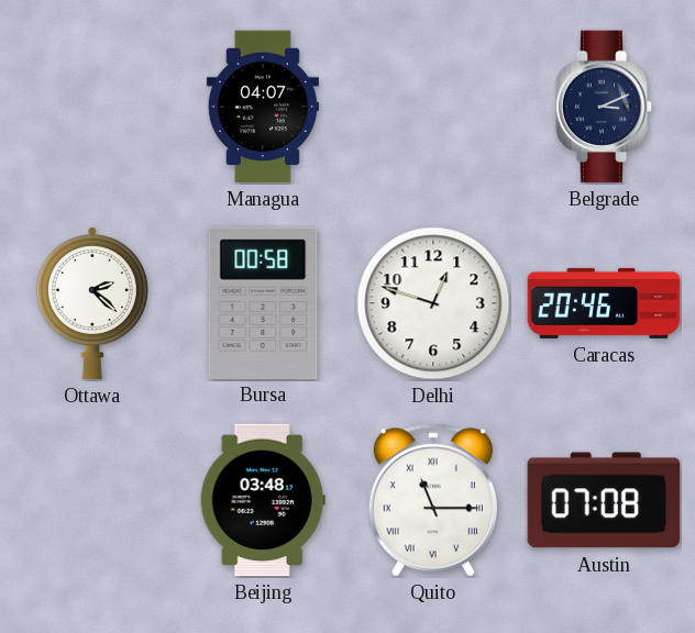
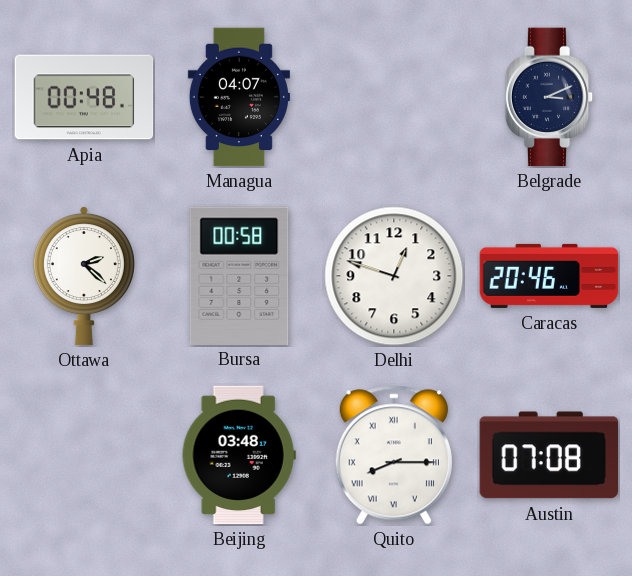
Apia: none -> 00:48 (84, 97)
Quito: 11:15 -> 8:15 (394, 455)
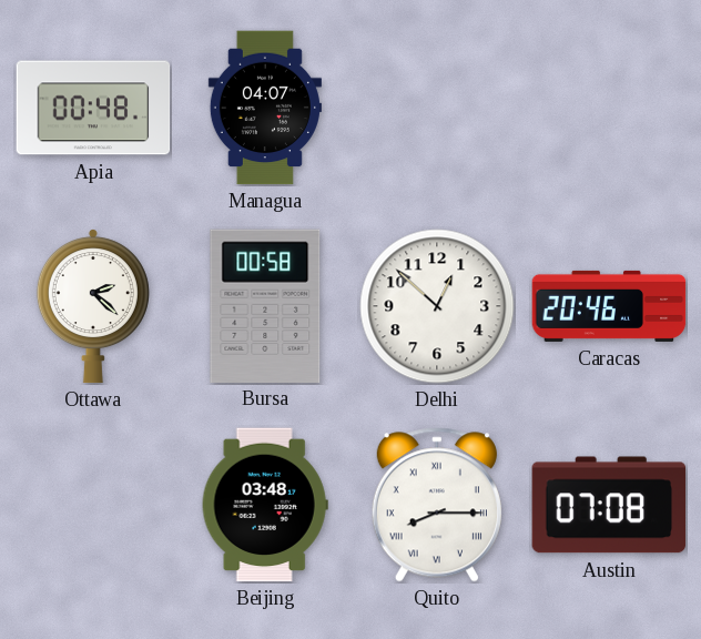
Belgrade: 3:11 -> none (549, 97)
Delhi: 12:48 -> 12:52 (437, 306)
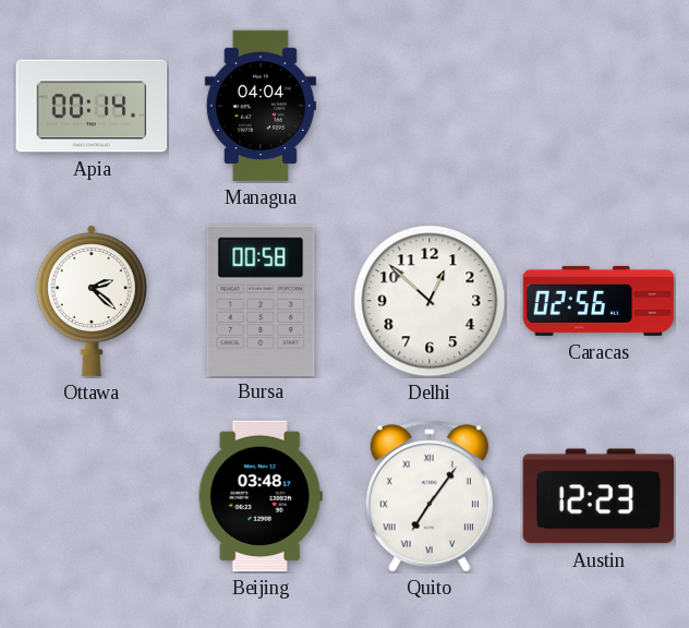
Apia: 00:48 -> 00:14 (92, 106)
Managua: 04:07 -> 04:04 (261, 106)
Caracas: 20:46 -> 02:56 (599, 301)
Quito: 8:15 -> 7:06 (430, 496)
Austin: 07:08 -> 12:23 (599, 496)
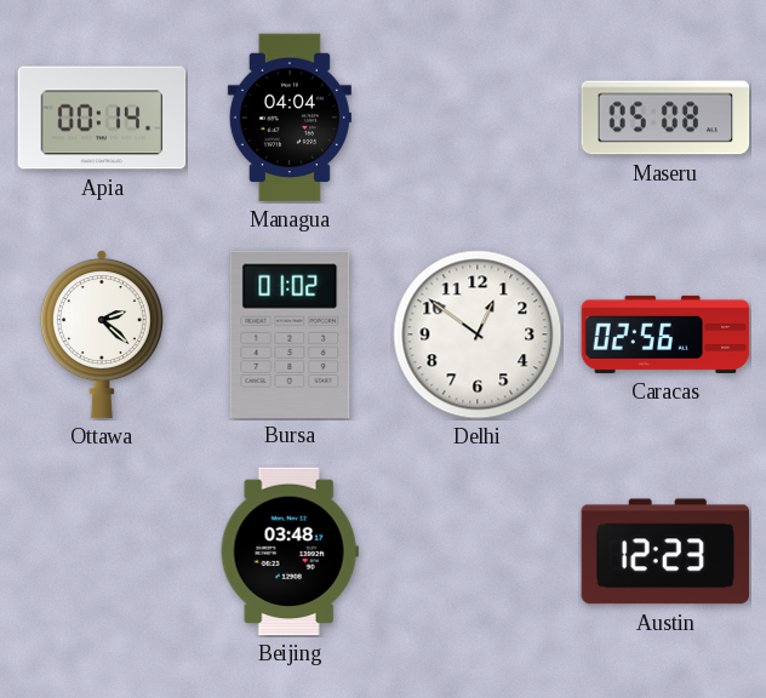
Maseru: none -> 05:08 (665, 118)
Bursa: 00:58 -> 01:02 (290, 333)
Delhi: 12:52 -> 12:51 (478, 334)
Quito: 7:06 -> none (430, 496)
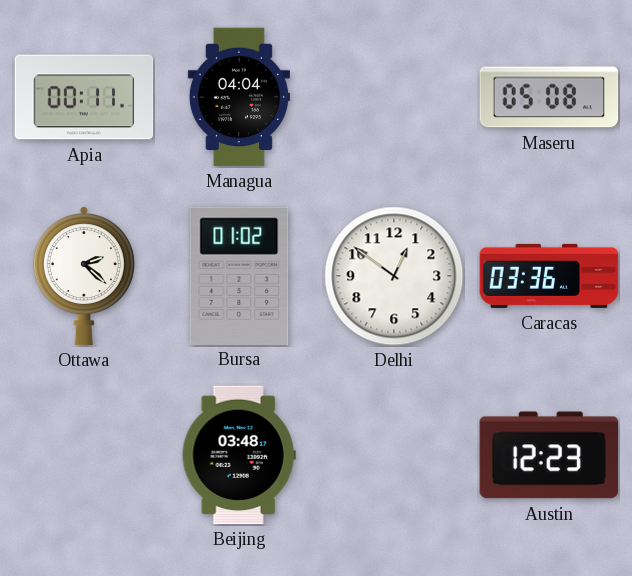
Apia: 00:14 -> 00:11 (84, 97)
Caracas: 02:56 -> 03:36 (549, 276)
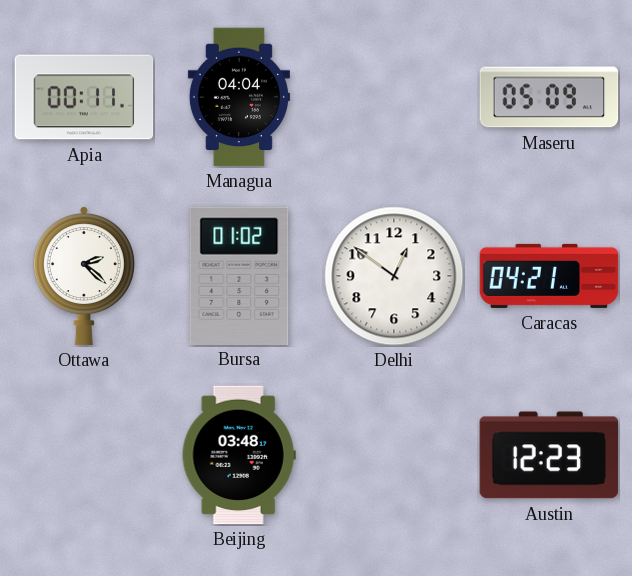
Maseru: 05:08 -> 05:09 (549, 97)
Caracas: 03:36 -> 04:21 (549, 276)
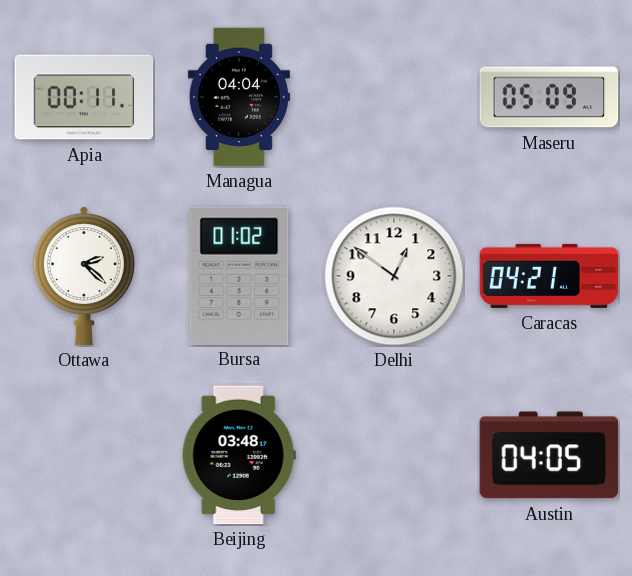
Austin: 12:23 -> 04:05 (549, 455)
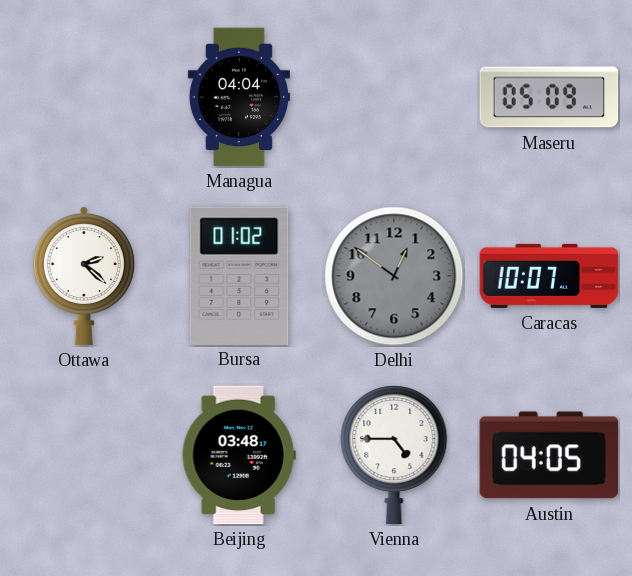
Apia: 00:11 -> none (84, 97)
Delhi dial: white -> grey (394, 276)
Caracas: 04:21 -> 10:07 (549, 276)
Vienna: none -> 4:45 (394, 455)
